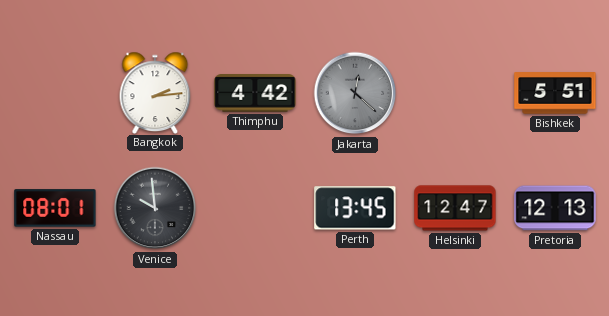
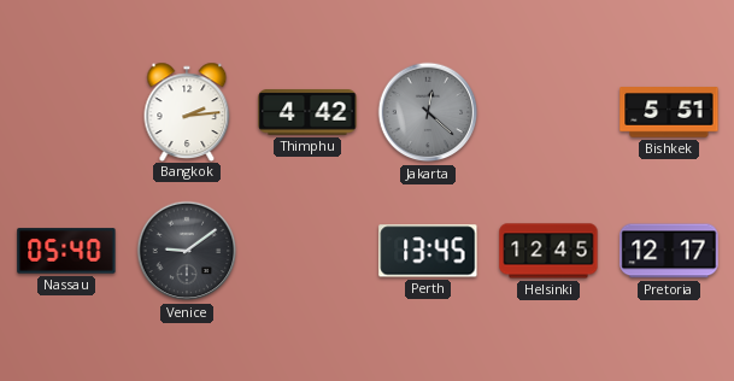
Nassau: 08:01 -> 05:40 (66, 251)
Venice: 9:59 -> 9:09 (187, 251)
Helsinki: 12:47 -> 12:45 (548, 251)
Pretoria: 12:13 -> 12:17 (669, 251)
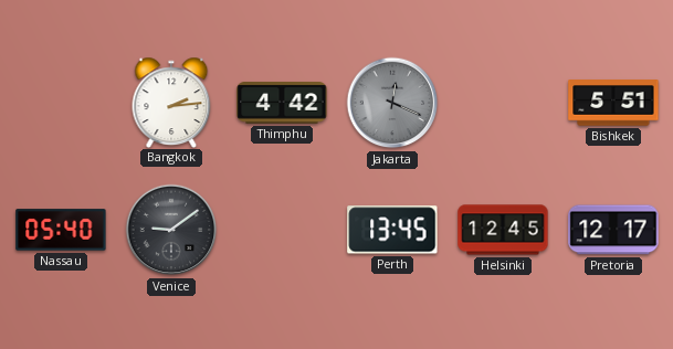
Jakarta: 12:22 -> 12:19 (392, 103)
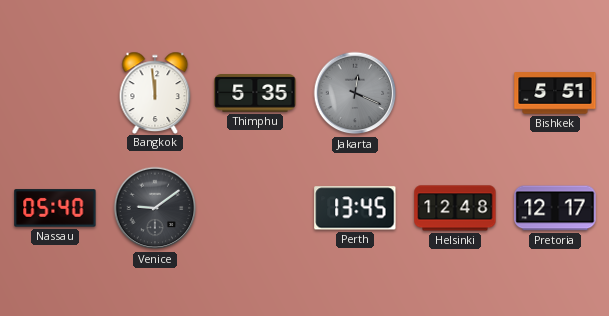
Bangkok: 2:14 -> 11:59 (155, 92)
Thimphu: 4:42 -> 5:35 (255, 93)
Helsinki: 12:45 -> 12:48 (455, 208)
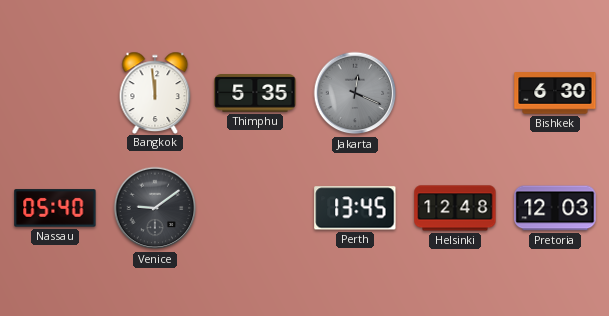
Bishkek: 5:51 -> 6:30 (555, 93)
Pretoria: 12:17 -> 12:03 (555, 208)
